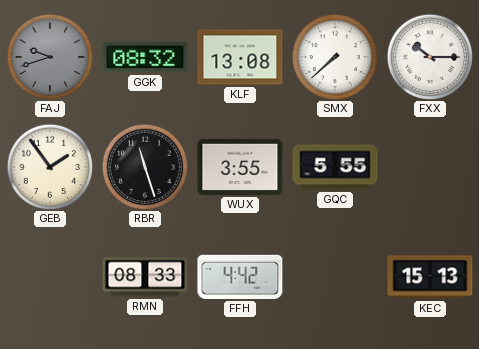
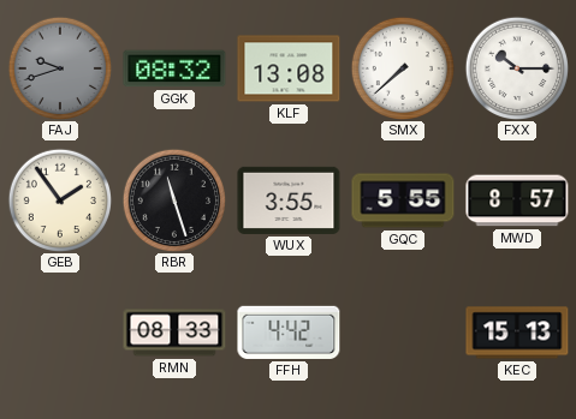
MWD: none -> 8:57 (517, 200)
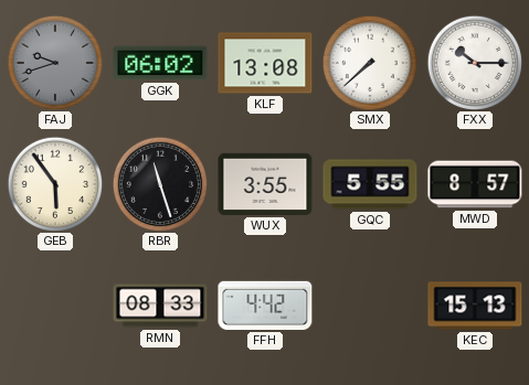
GGK: 08:32 -> 06:02 (160, 63)
GEB: 1:54 -> 5:54 (54, 183)
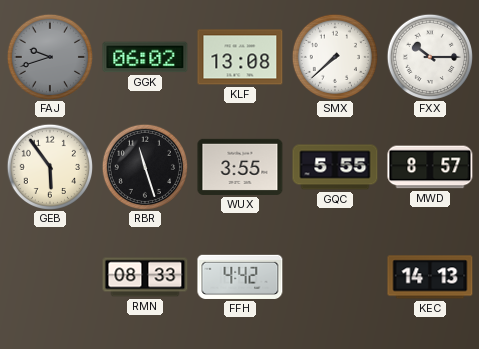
KEC: 15:13 -> 14:13 (430, 277)
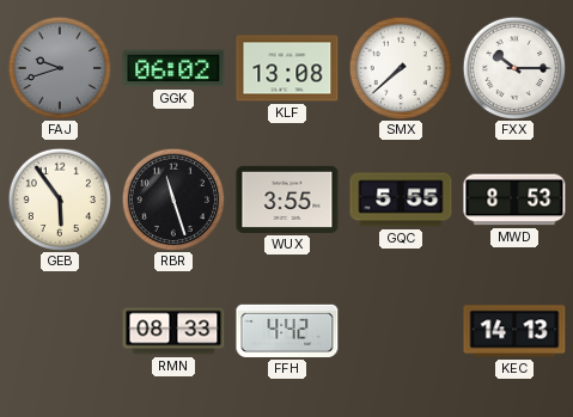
MWD: 8:57 -> 8:53 (514, 200)
